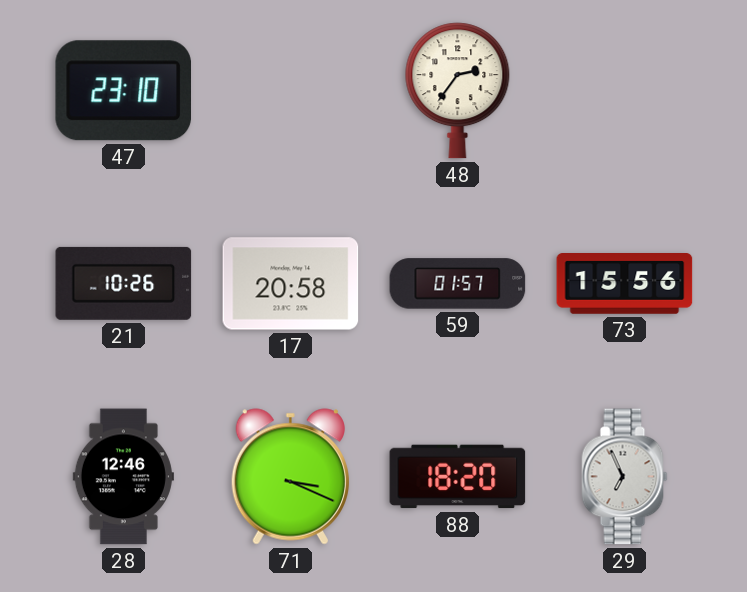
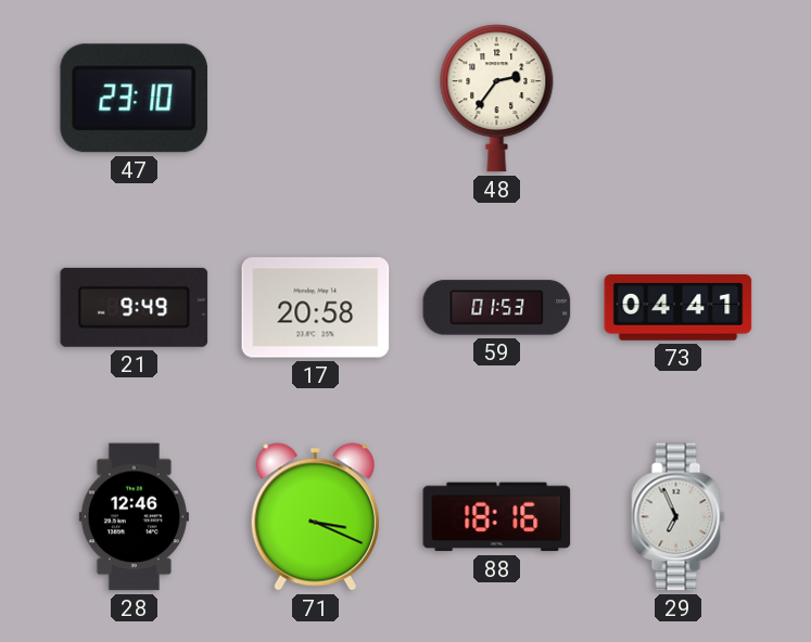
21: 10:26 -> 9:49 (135, 307)
59: 01:57 -> 01:53 (497, 308)
73: 15:56 -> 04:41 (679, 308)
88: 18:20 -> 18:16 (497, 517)
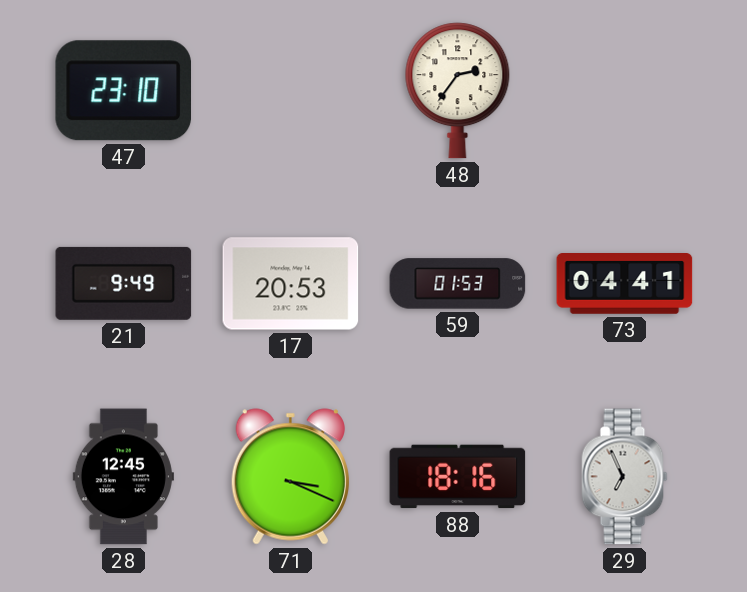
17: 20:58 -> 20:53 (291, 284)
28: 12:46 -> 12:45 (123, 477)
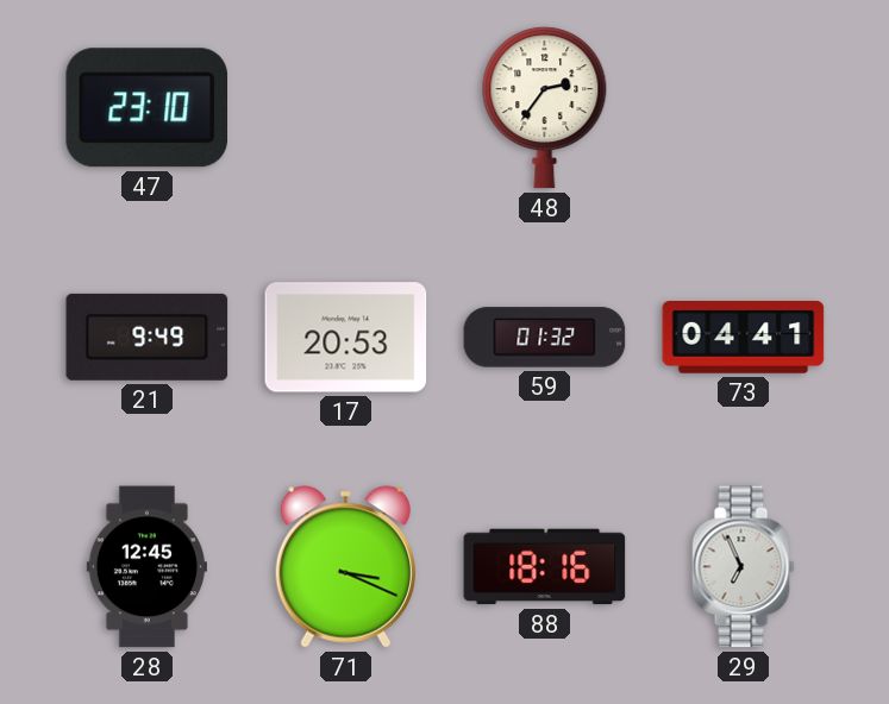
59: 01:53 -> 01:32 (545, 338)
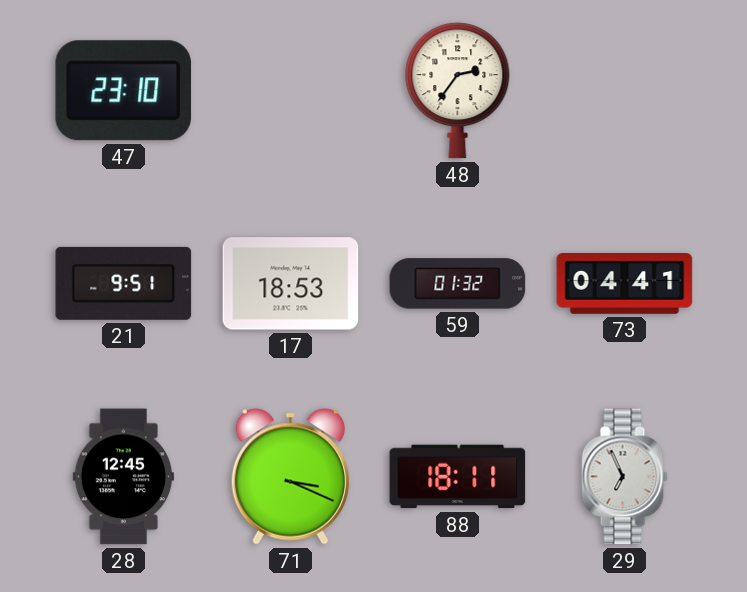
21: 9:49 -> 9:51 (124, 283)
17: 20:53 -> 18:53 (291, 284)
88: 18:16 -> 18:11 (458, 477)
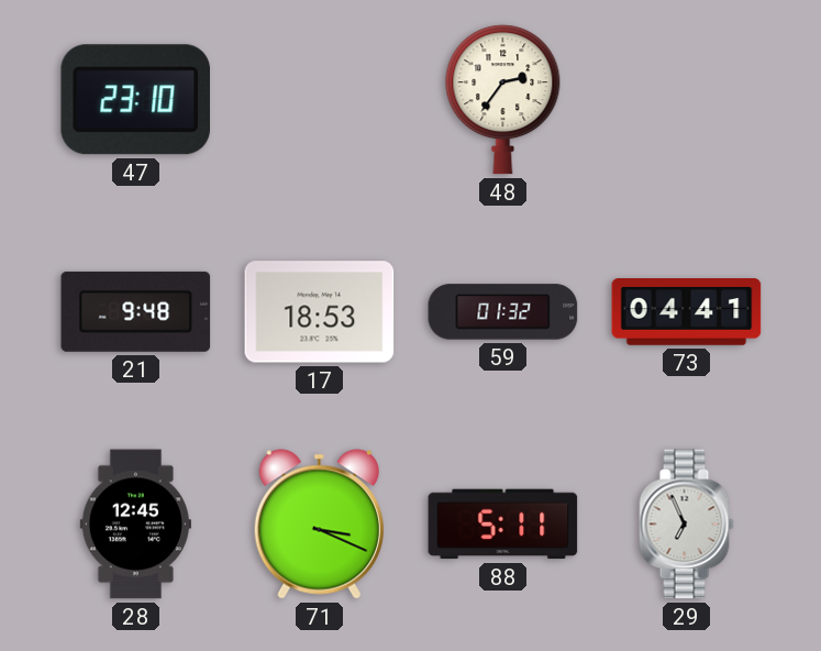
21: 9:51 -> 9:48 (136, 311)
88: 18:11 -> 5:11 (503, 525)
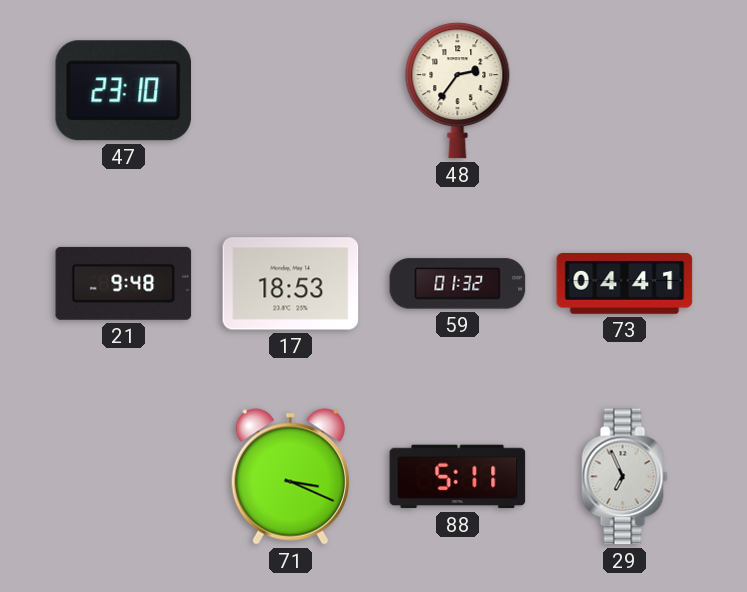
28: 12:45 -> none (135, 525)
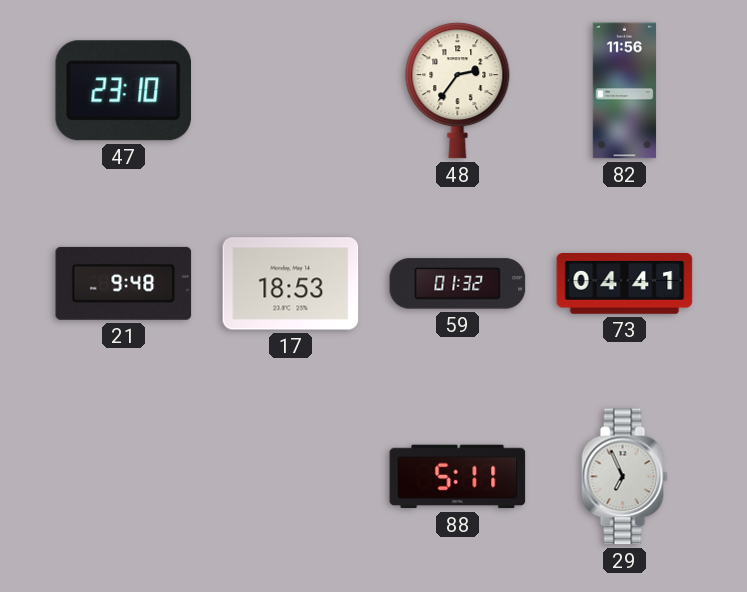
82: none -> 11:56 (625, 91)
71: 3:19 -> none (290, 477)
